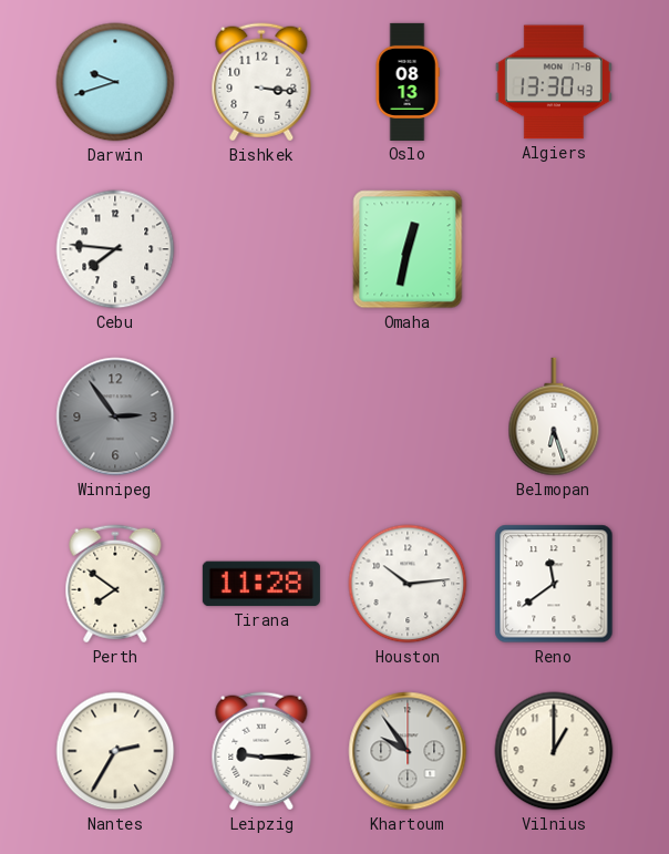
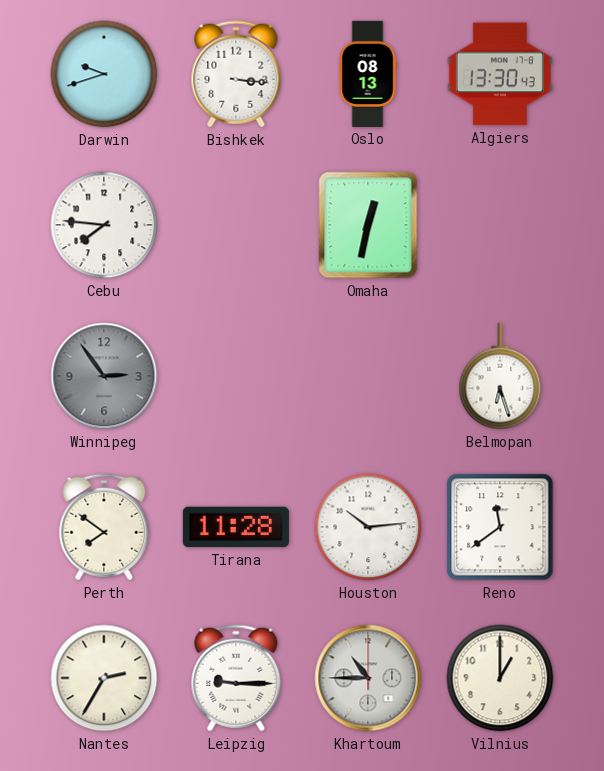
Khartoum: 9:54 -> 10:45 (368, 678)
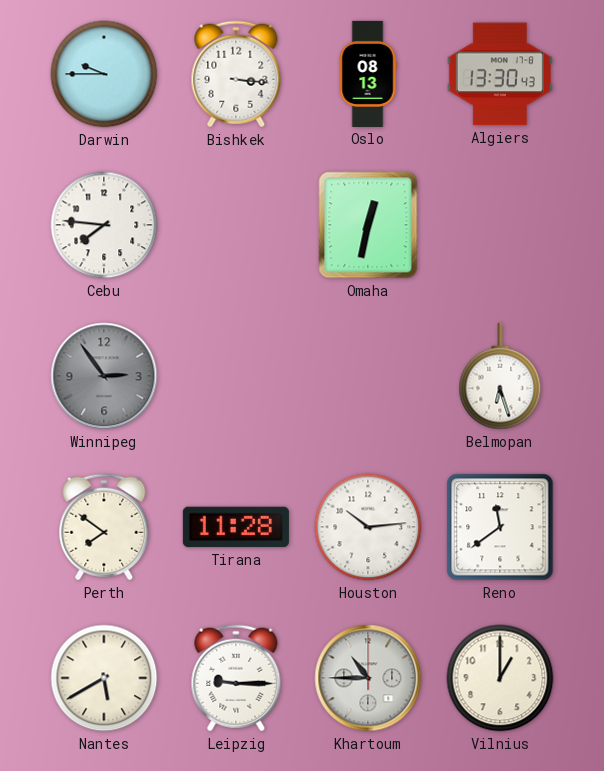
Darwin: 9:42 -> 9:45 (104, 74)
Nantes: 2:35 -> 5:40 (104, 678)
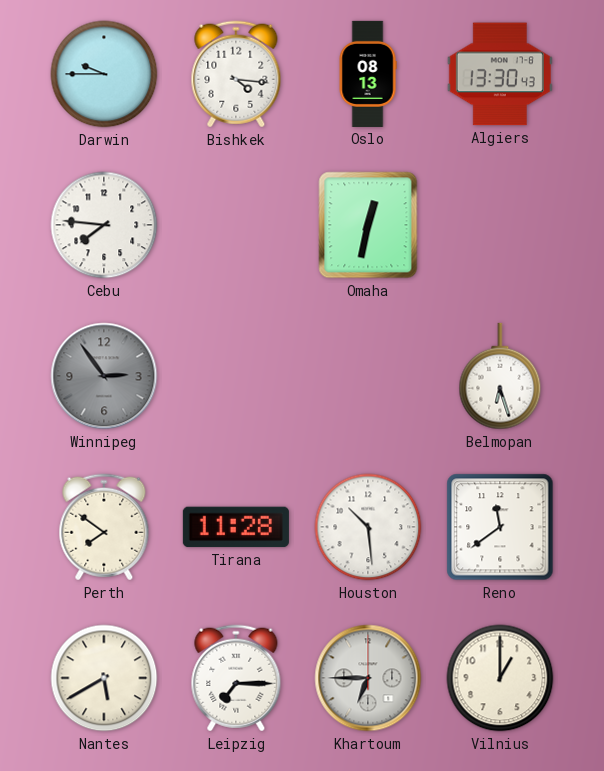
Bishkek: 3:16 -> 4:16 (236, 74)
Houston: 10:14 -> 10:29 (368, 527)
Leipzig: 9:15 -> 7:15 (236, 678)
Khartoum: 10:45 -> 6:45 (368, 678)
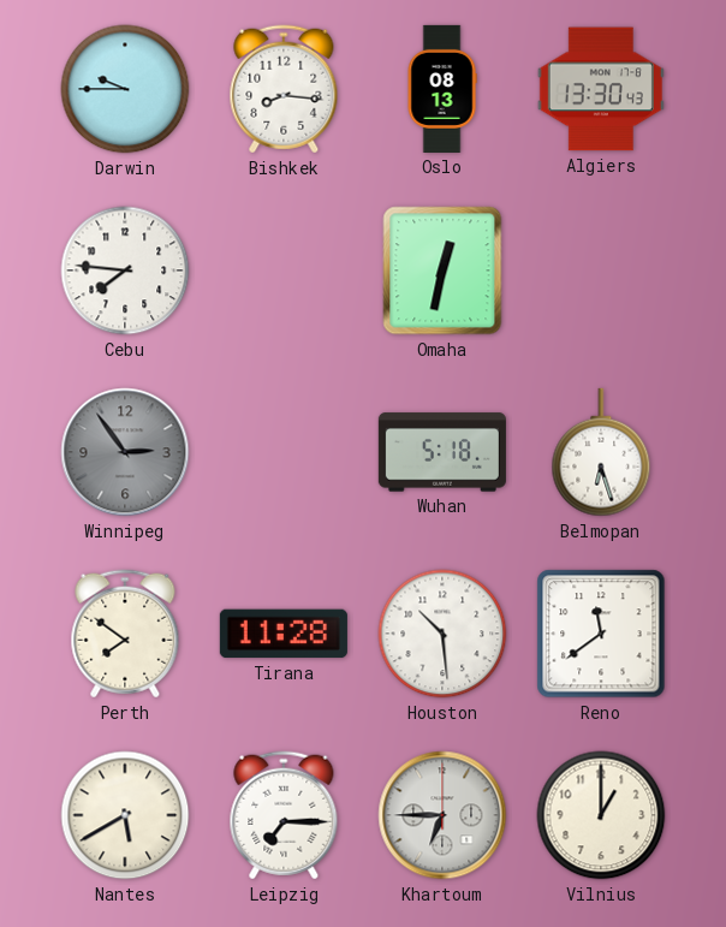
Bishkek: 4:16 -> 8:16 (284, 89)
Wuhan: none -> 5:18 (442, 452)
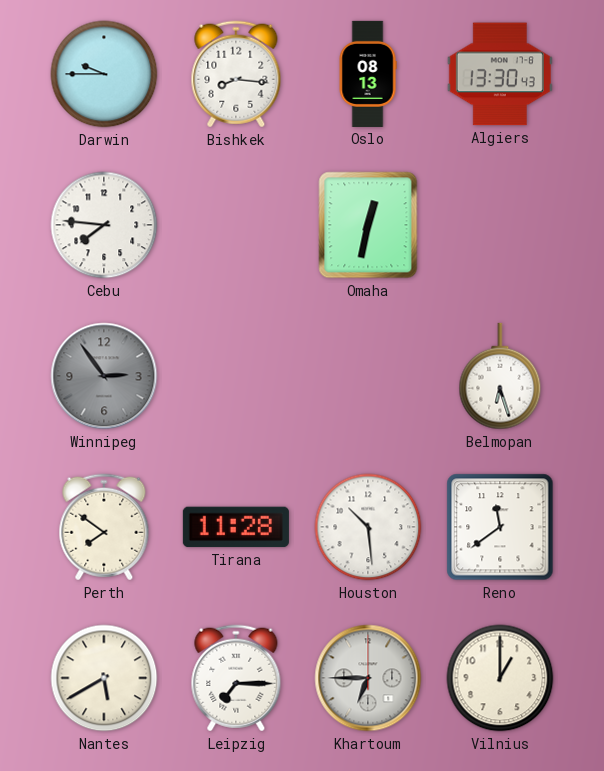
Wuhan: 5:18 -> none (442, 452)
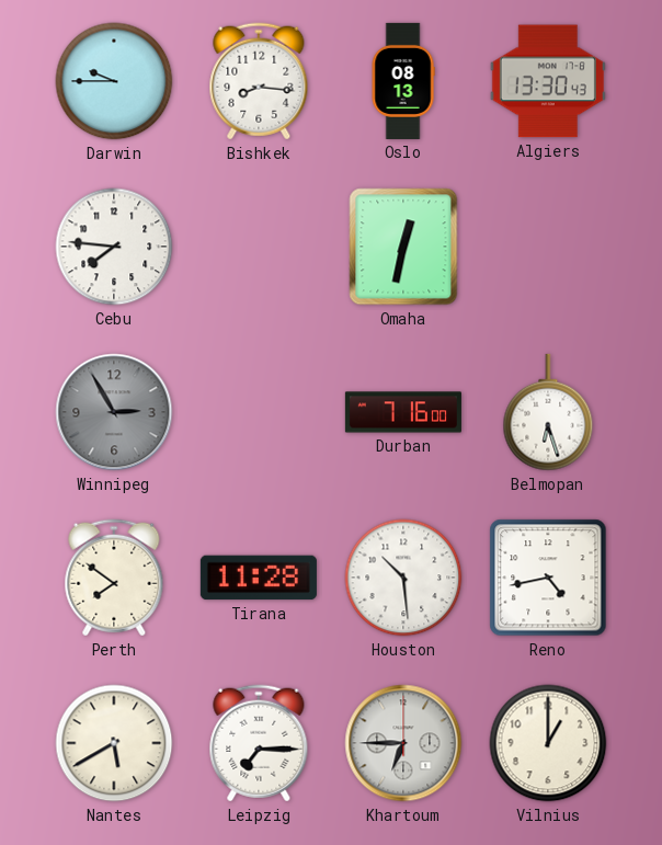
Winnipeg: 2:54 -> 2:55 (114, 412)
Durban: none -> 7:16 (403, 412)
Reno: 11:39 -> 4:43 (548, 578)
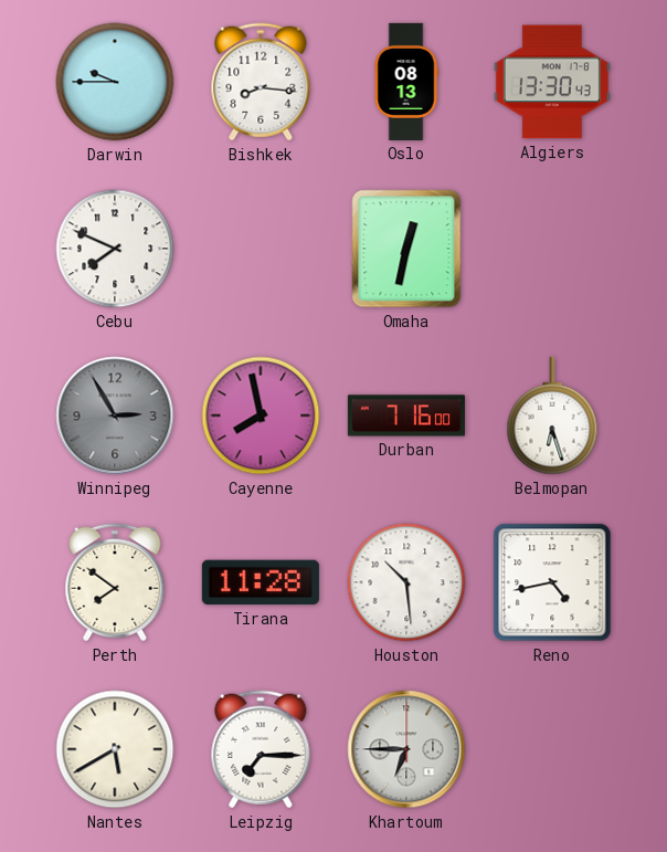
Cebu: 7:46 -> 7:49 (115, 249)
Cayenne: none -> 7:58 (261, 416)
Vilnius: 1:00 -> none (548, 743)
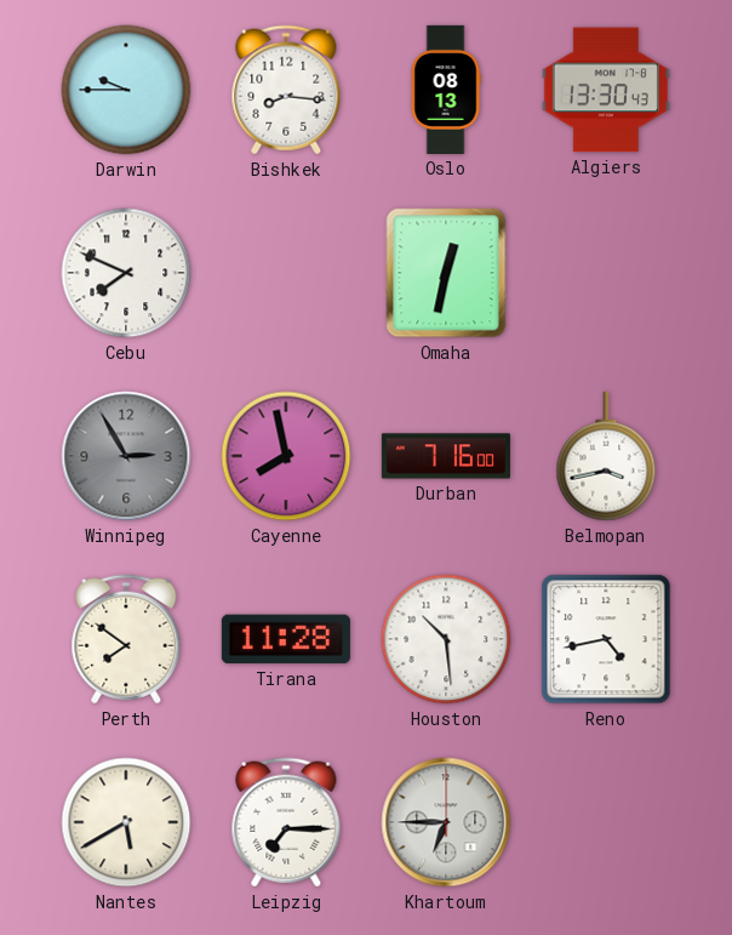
Belmopan: 6:27 -> 3:43 (606, 456)
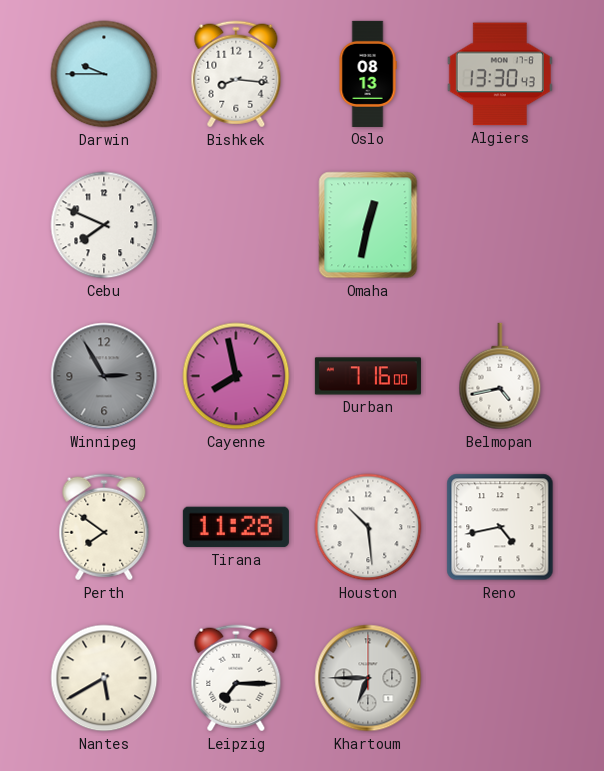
Belmopan: 3:43 -> 4:43 (500, 376)
